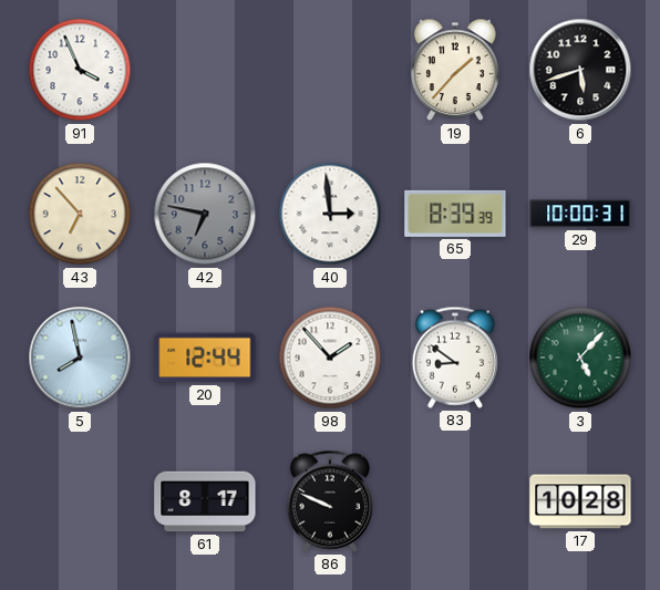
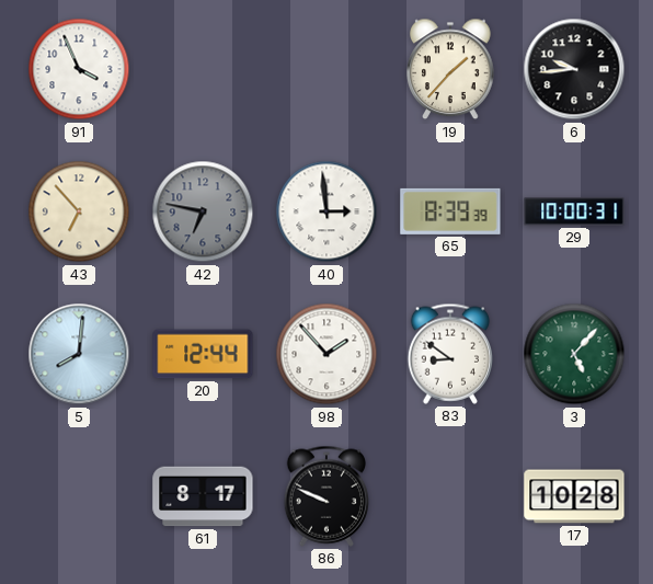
6: 5:42 -> 9:44 (574, 69)
5: 7:58 -> 8:01 (79, 354)
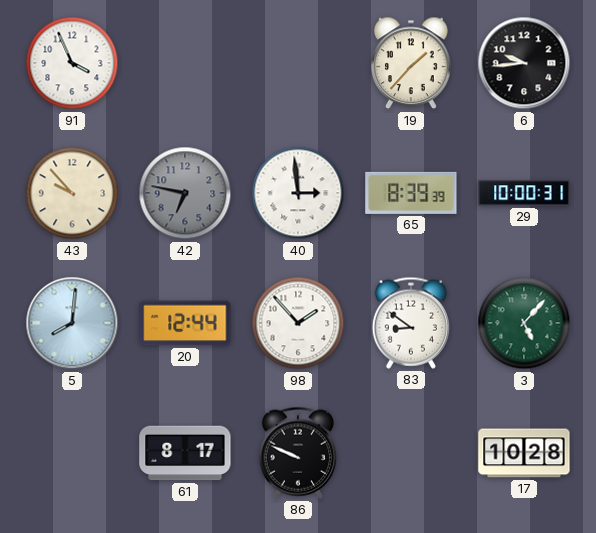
43: 6:53 -> 9:53 (72, 193)
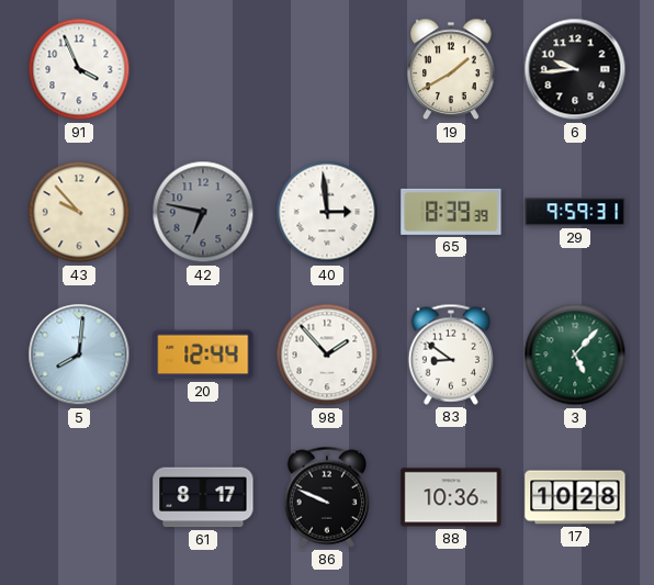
19: 1:37 -> 1:40 (452, 69)
29: 10:00 -> 9:59 (575, 212)
88: none -> 10:36 (451, 497)
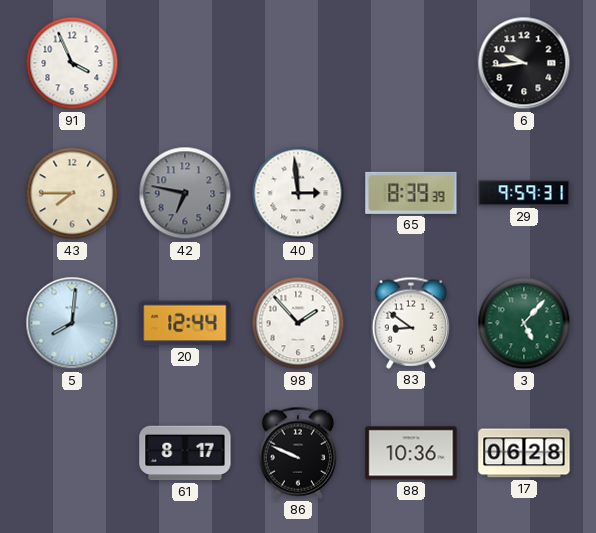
19: 1:40 -> none (452, 69)
43: 9:53 -> 7:45 (72, 193)
17: 10:28 -> 06:28 (524, 453)
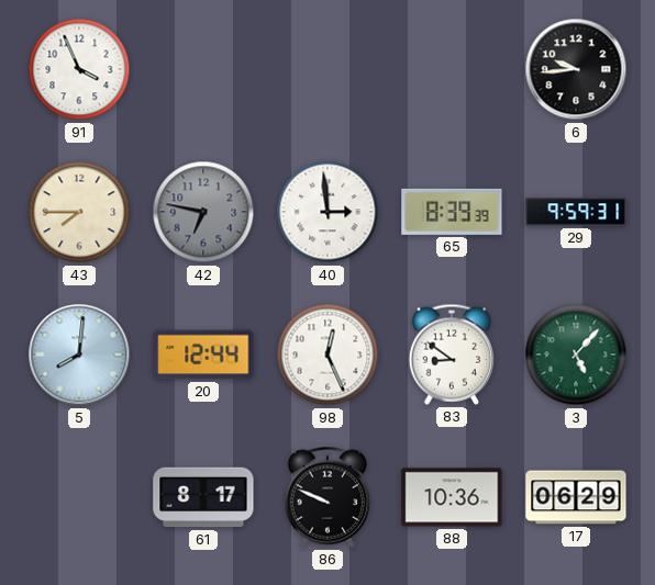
98: 1:53 -> 12:26 (327, 355)
17: 06:28 -> 06:29 (576, 497)
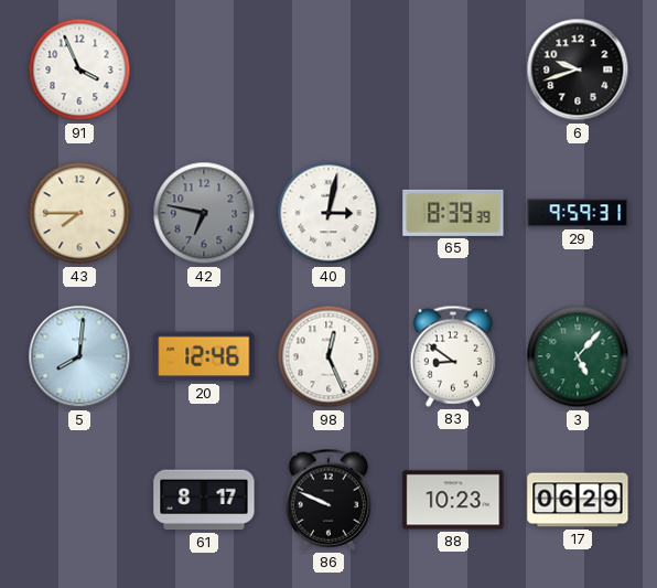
6: 9:44 -> 9:42 (578, 70)
40: 2:59 -> 3:02 (328, 213)
20: 12:44 -> 12:46 (204, 356)
88: 10:36 -> 10:23 (453, 500)
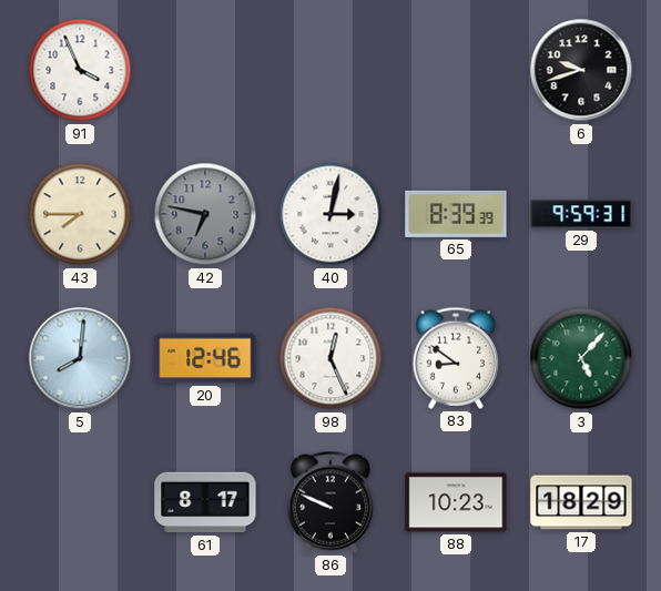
17: 06:29 -> 18:29 (581, 502)
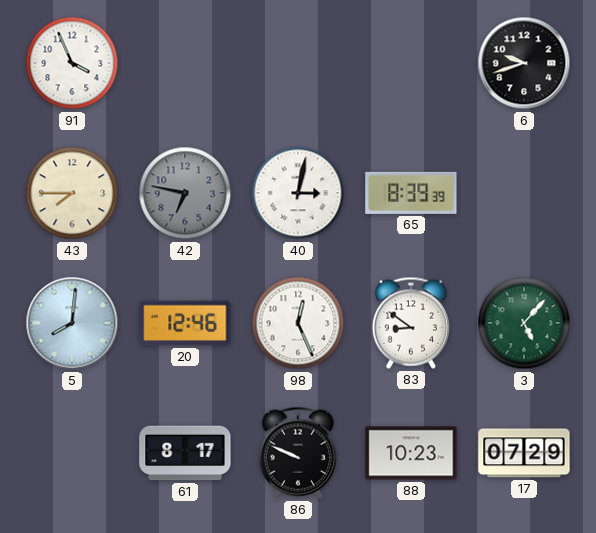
29: 9:59 -> none (581, 214)
17: 18:29 -> 07:29 (524, 453)
